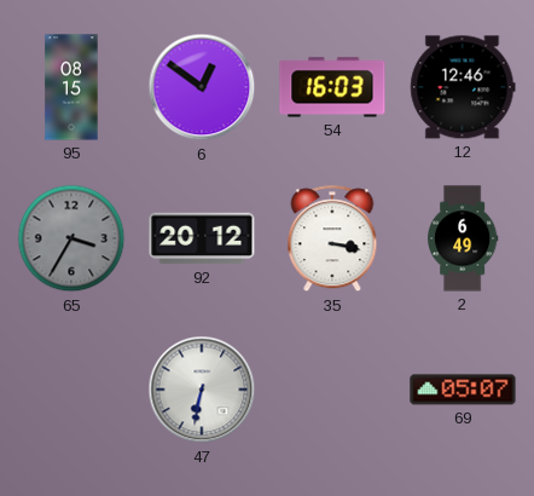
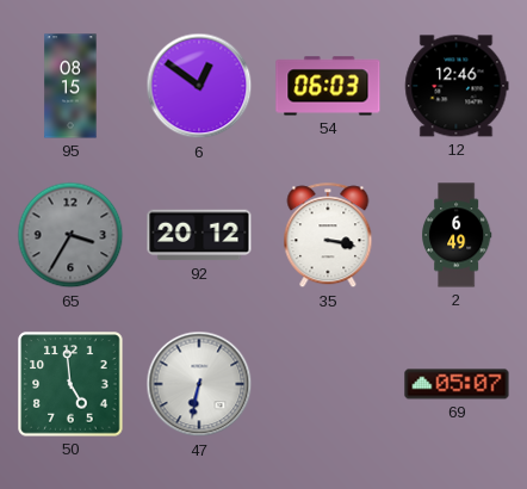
54: 16:03 -> 06:03 (328, 86)
50: none -> 4:59 (70, 384)
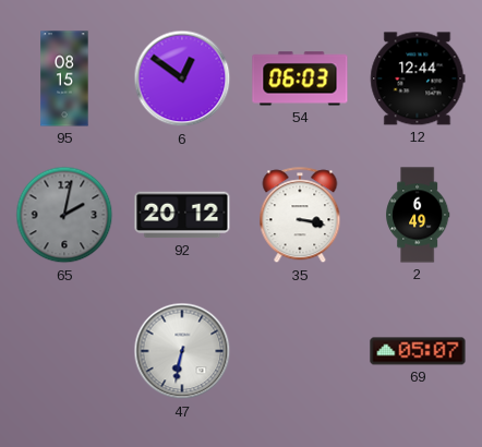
12: 12:46 -> 12:44 (418, 78)
65: 3:35 -> 2:02 (64, 215)
50: 4:59 -> none (70, 384)
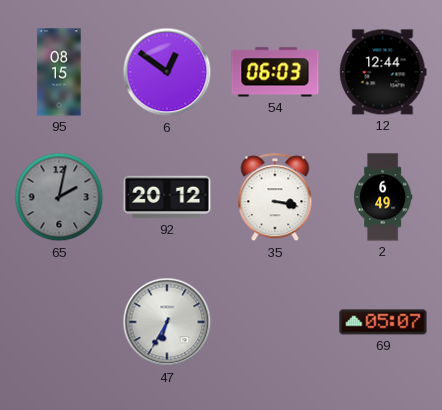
47: 6:32 -> 6:35 (167, 322)
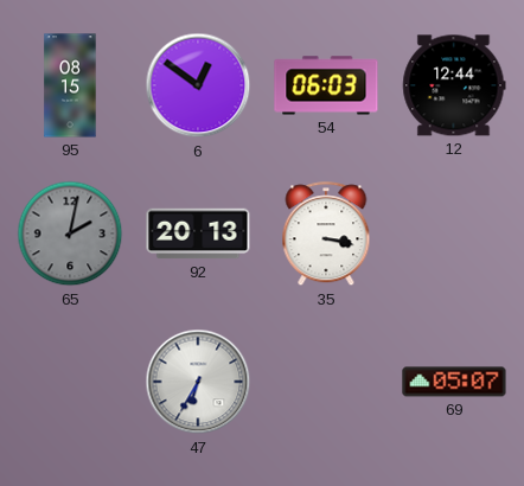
92: 20:12 -> 20:13 (198, 234)
2: 6:49 -> none (383, 197)
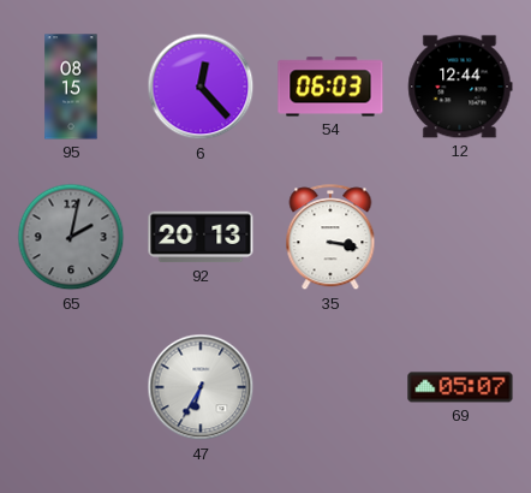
6: 12:51 -> 12:23 (201, 87)
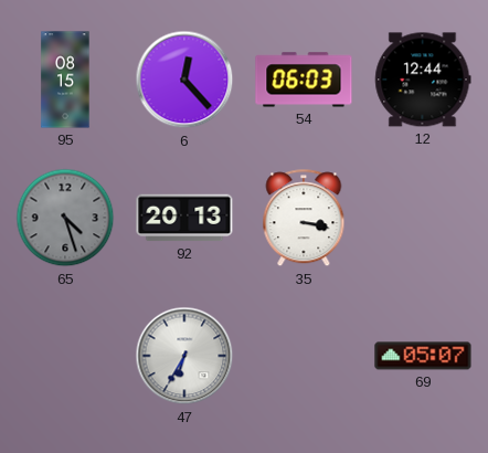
65: 2:02 -> 4:27 (65, 218)
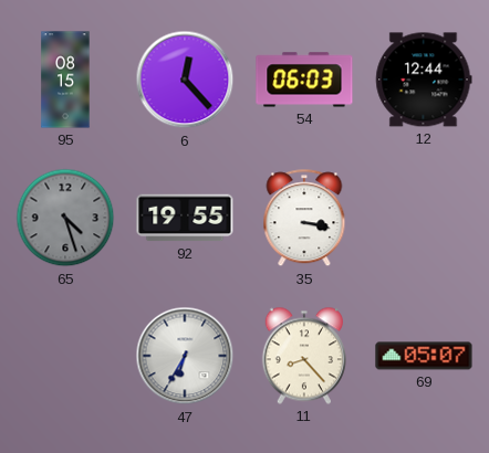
92: 20:13 -> 19:55 (185, 218)
11: none -> 8:23 (304, 356)
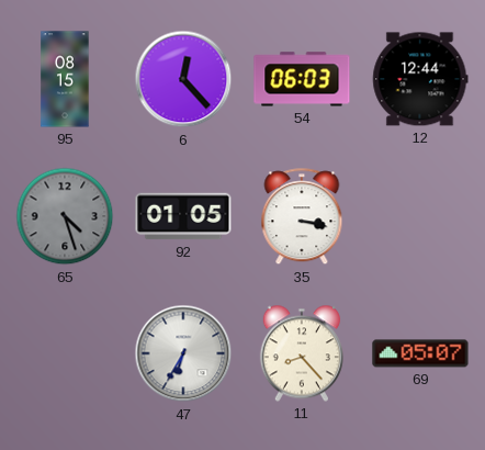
92: 19:55 -> 01:05 (183, 216)
